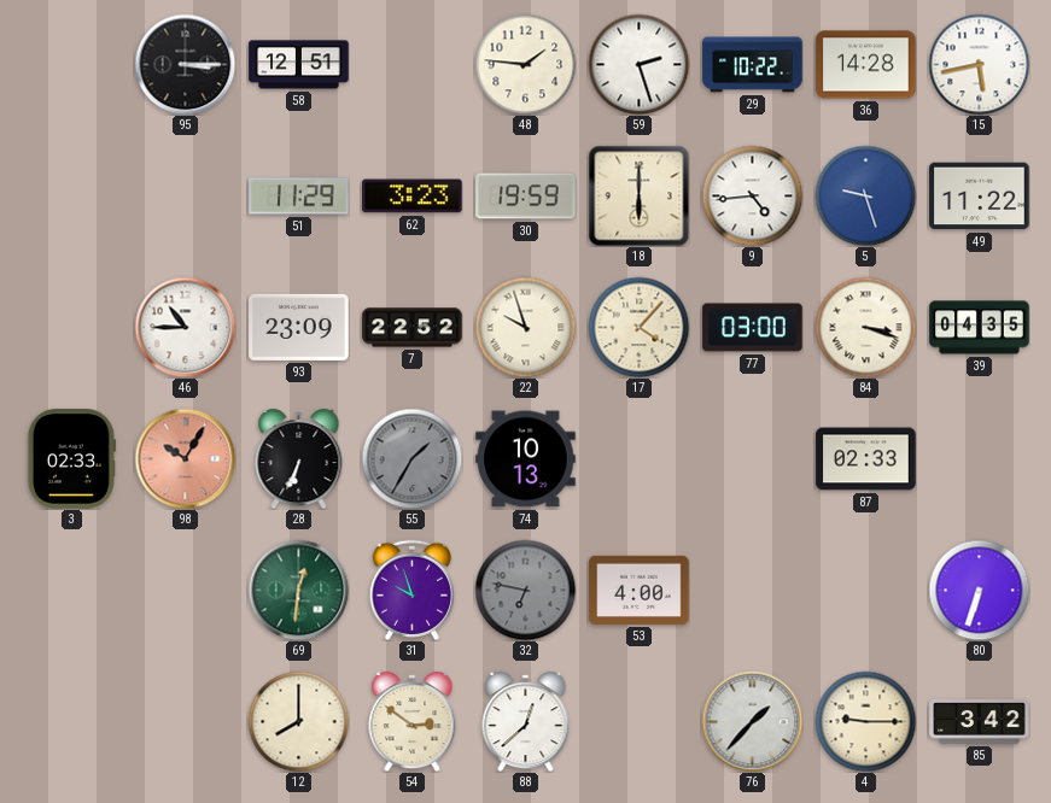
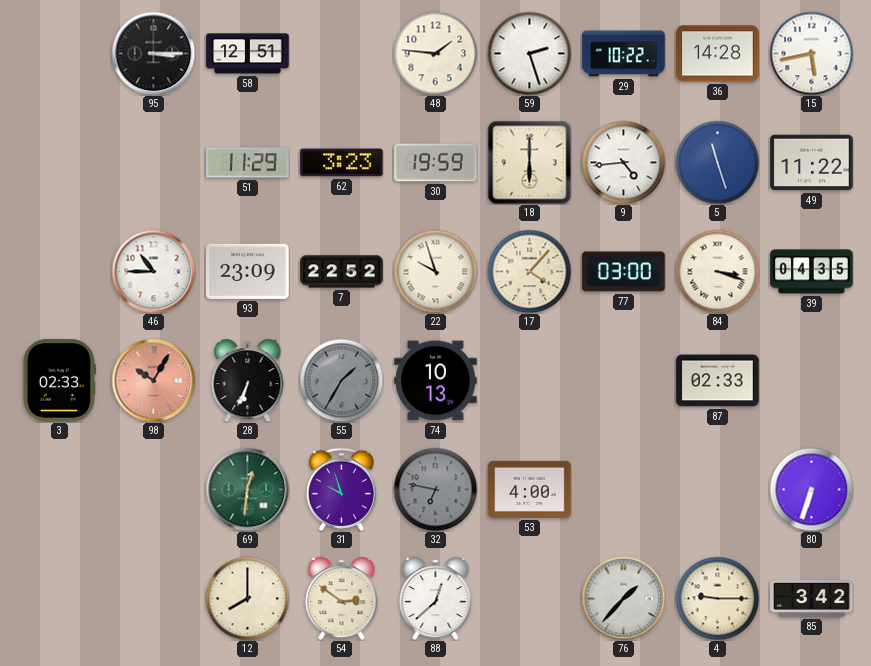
5: 9:27 -> 11:27 (717, 162)
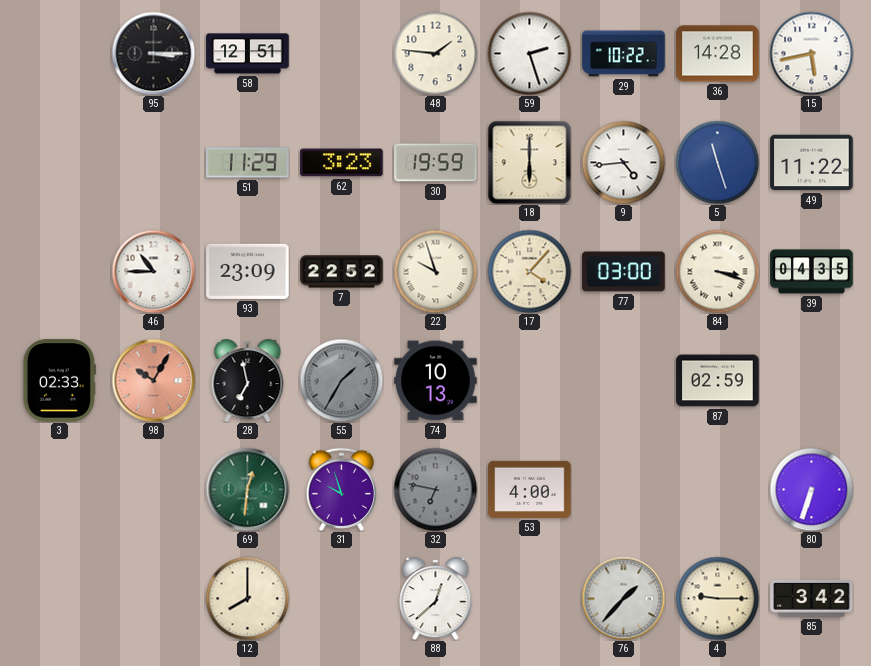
28: 6:34 -> 6:58 (248, 381)
87: 02:33 -> 02:59 (718, 381)
54: 2:51 -> none (342, 599)
